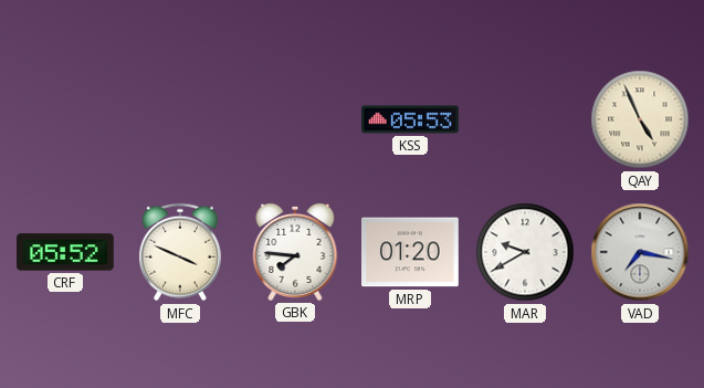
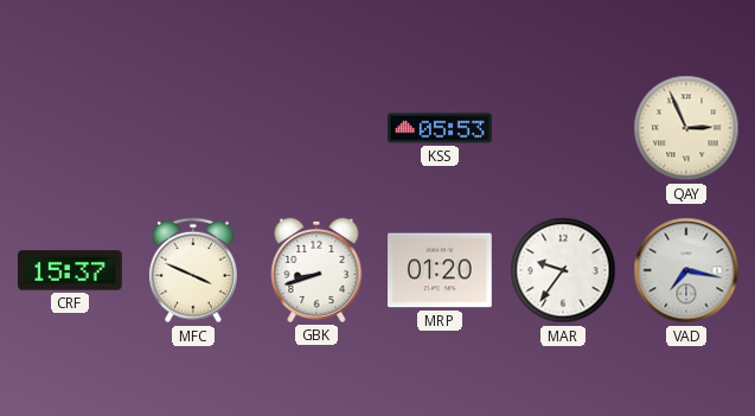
QAY: 4:56 -> 2:56 (686, 128)
CRF: 05:52 -> 15:37 (71, 270)
GBK: 7:46 -> 8:42 (316, 270)
MAR: 9:40 -> 9:36 (563, 270)
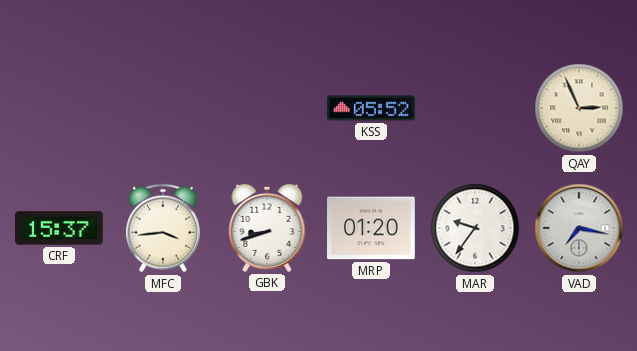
KSS: 05:53 -> 05:52 (372, 108)
MFC: 3:49 -> 3:44 (163, 228)
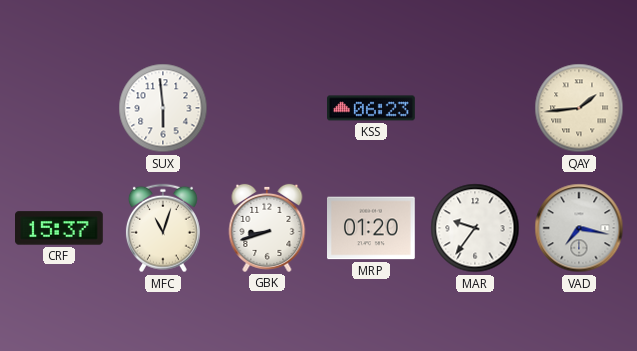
SUX: none -> 5:59 (163, 108)
KSS: 05:52 -> 06:23 (372, 108)
QAY: 2:56 -> 1:44 (579, 108)
MFC: 3:44 -> 11:03 (163, 228)
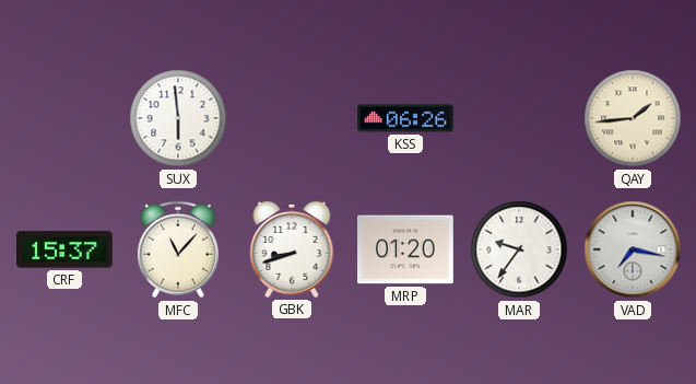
KSS: 06:23 -> 06:26 (406, 118)
MFC: 11:03 -> 11:07 (178, 249)
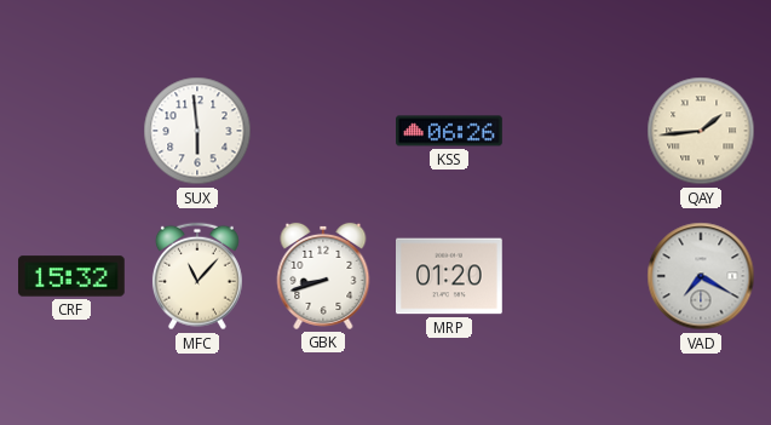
CRF: 15:37 -> 15:32 (73, 276)
MAR: 9:36 -> none (519, 249)
VAD: 7:17 -> 7:20 (701, 276)
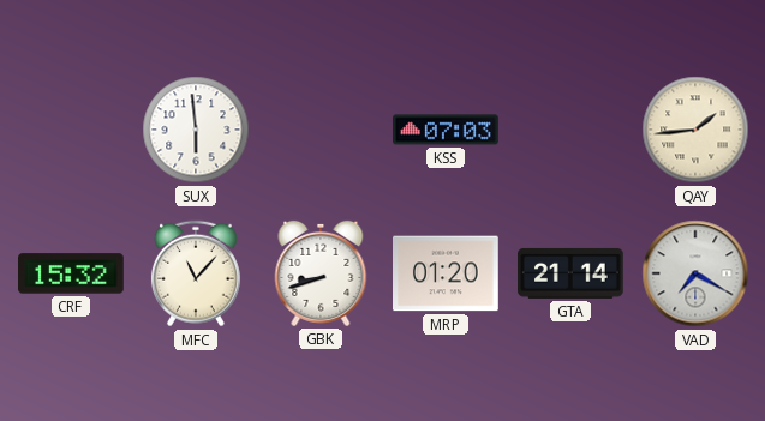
KSS: 06:26 -> 07:03 (447, 130)
GTA: none -> 21:14 (572, 273)
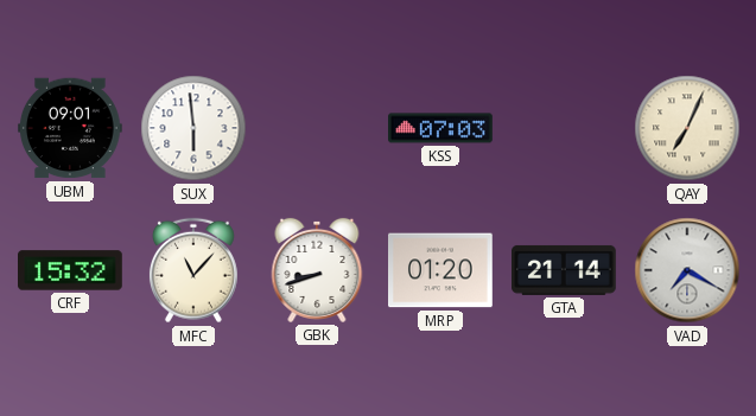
UBM: none -> 09:01 (71, 128)
QAY: 1:44 -> 7:04 (687, 128)
